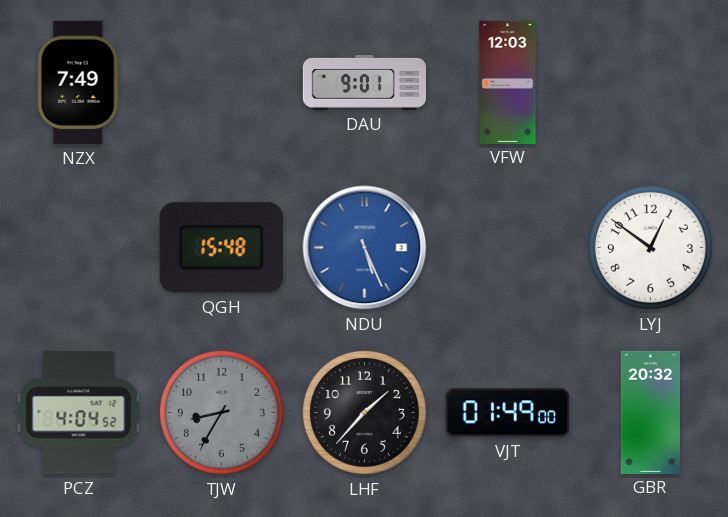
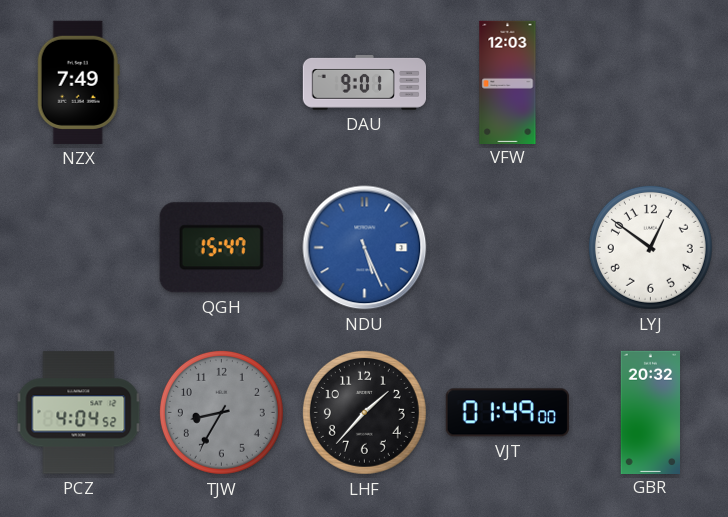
QGH: 15:48 -> 15:47 (221, 248)
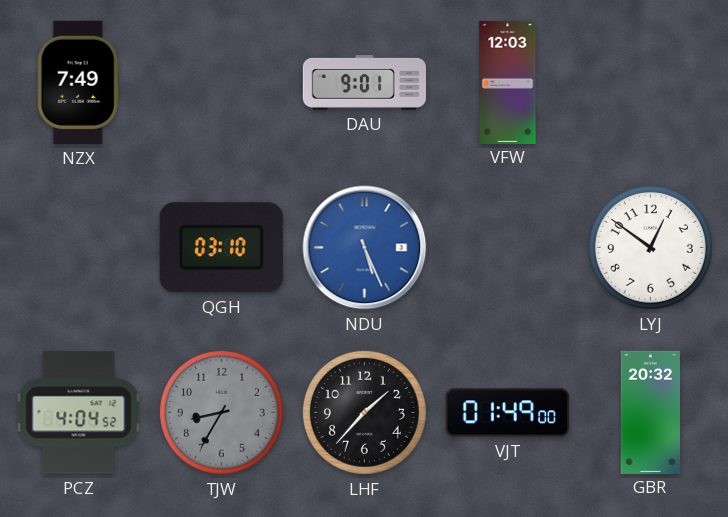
QGH: 15:47 -> 03:10 (221, 248)
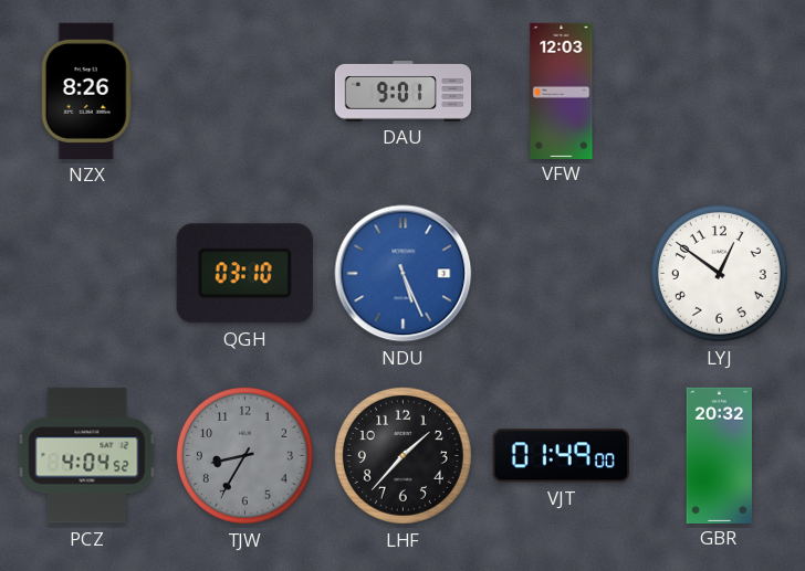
NZX: 7:49 -> 8:26 (86, 91)
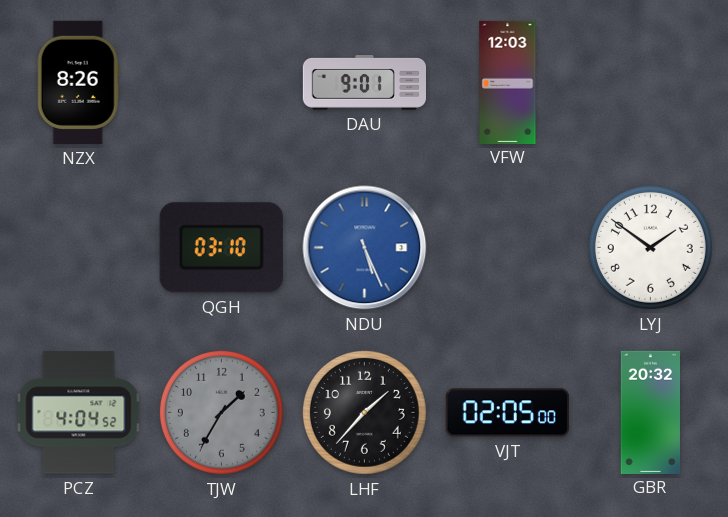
LYJ: 12:51 -> 1:51 (650, 247)
TJW: 8:35 -> 1:35 (221, 412)
VJT: 01:49 -> 02:05 (507, 413)
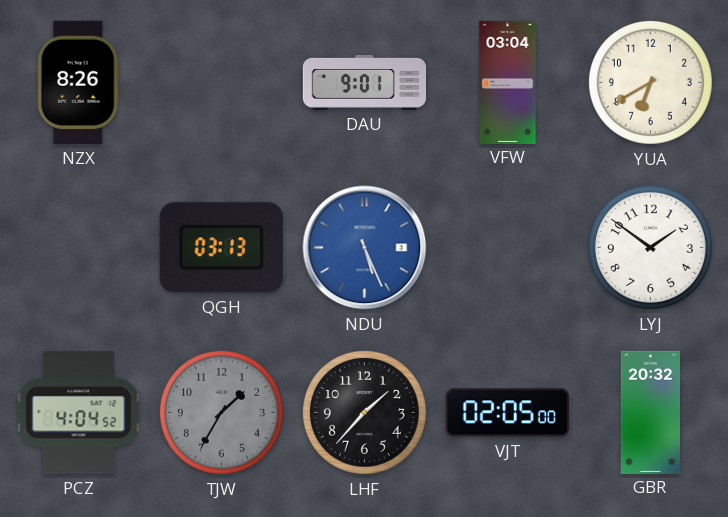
VFW: 12:03 -> 03:04 (508, 82)
YUA: none -> 6:40 (650, 82)
QGH: 03:10 -> 03:13 (221, 248)
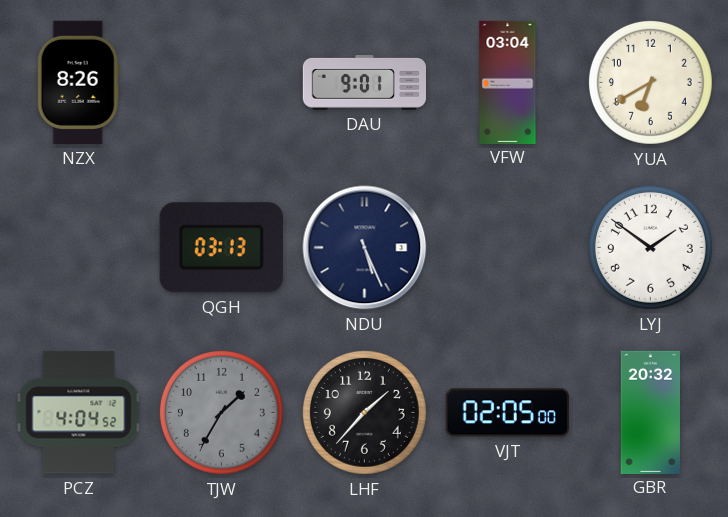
NDU dial: blue -> navy (365, 248)
